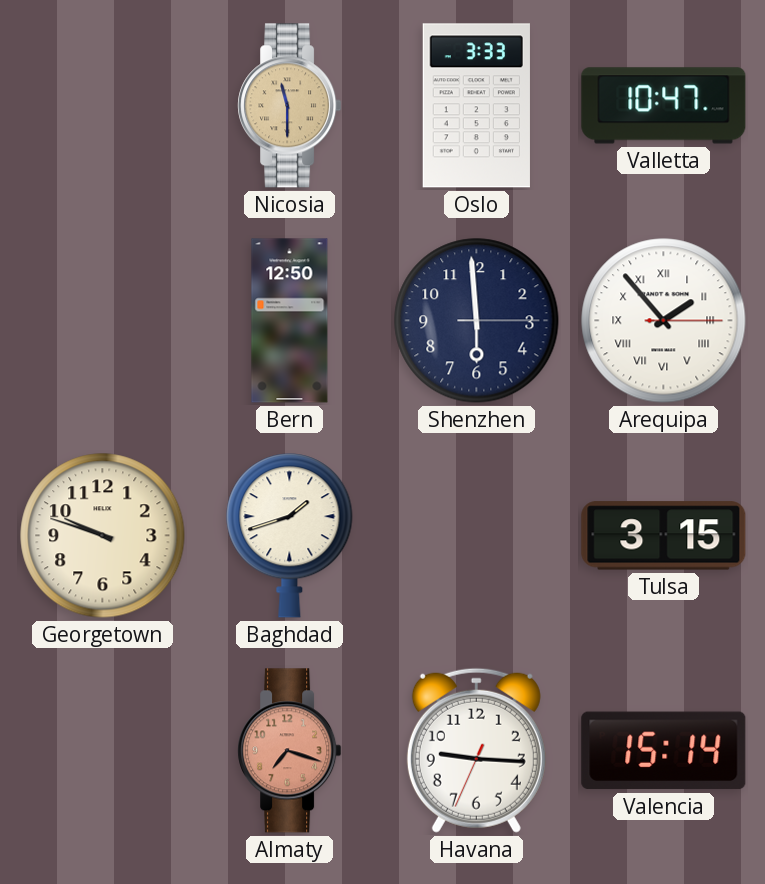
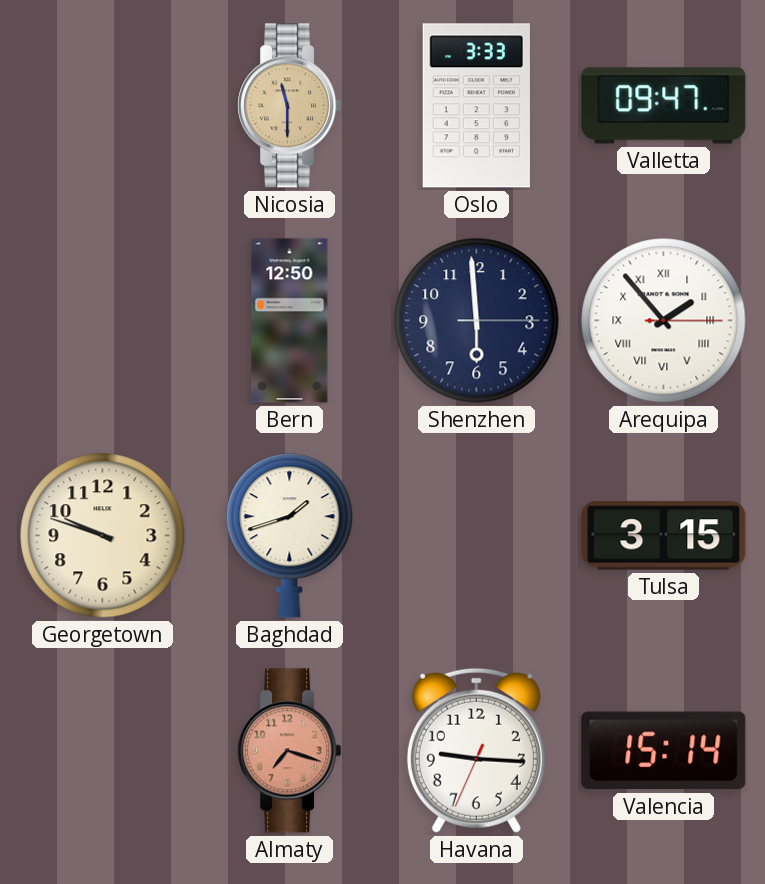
Valletta: 10:47 -> 09:47 (664, 106)
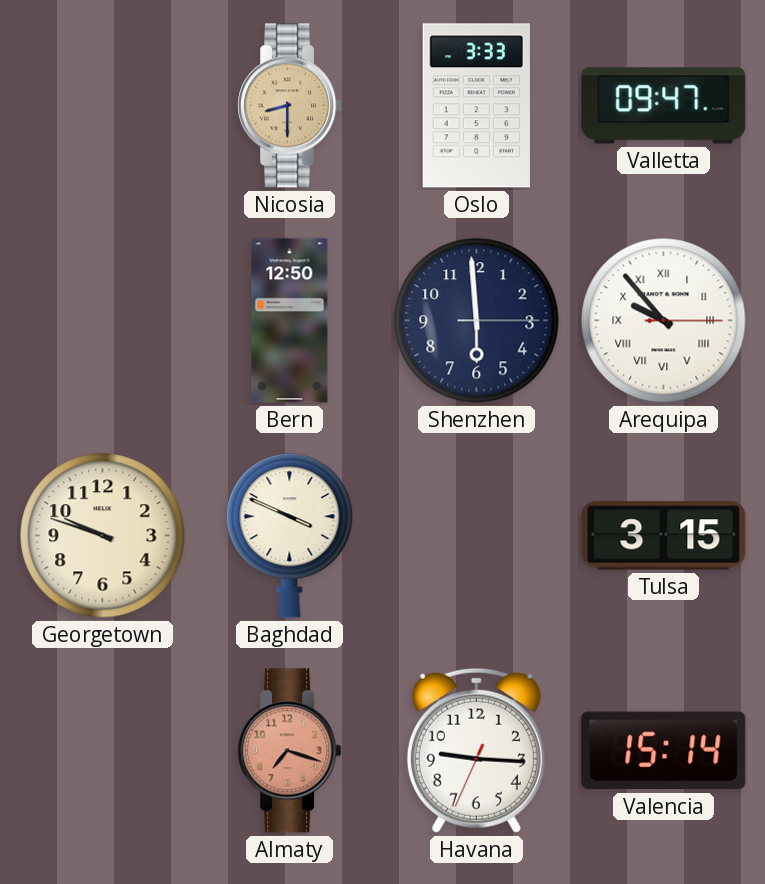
Nicosia: 11:30 -> 8:30 (290, 106)
Arequipa: 1:53 -> 9:53 (664, 321)
Baghdad: 1:42 -> 3:49 (290, 536)
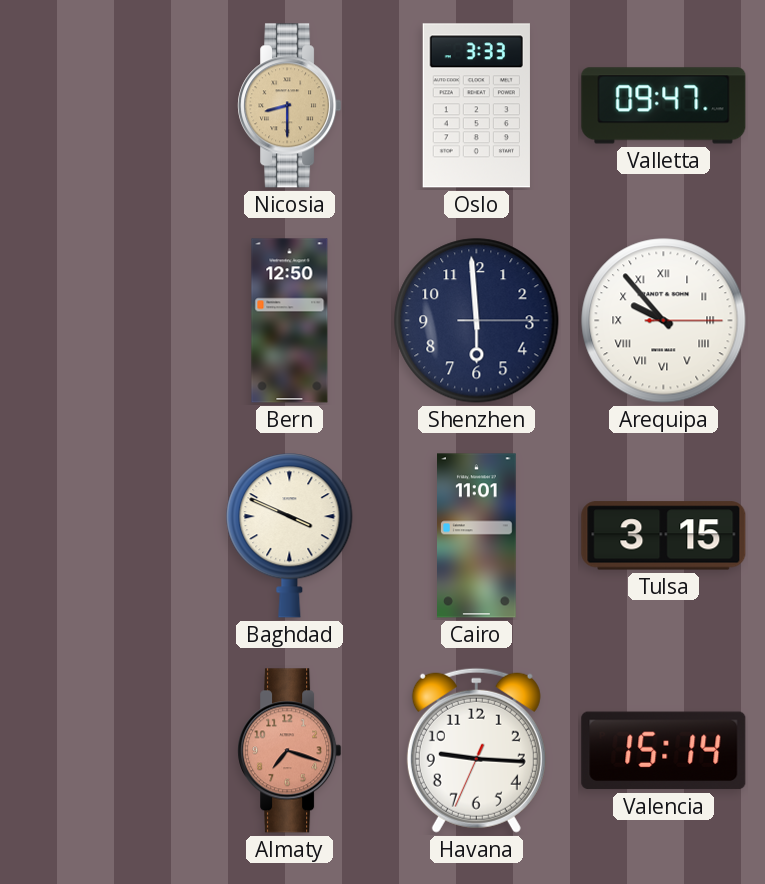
Georgetown: 9:48 -> none (103, 536)
Cairo: none -> 11:01 (477, 536)
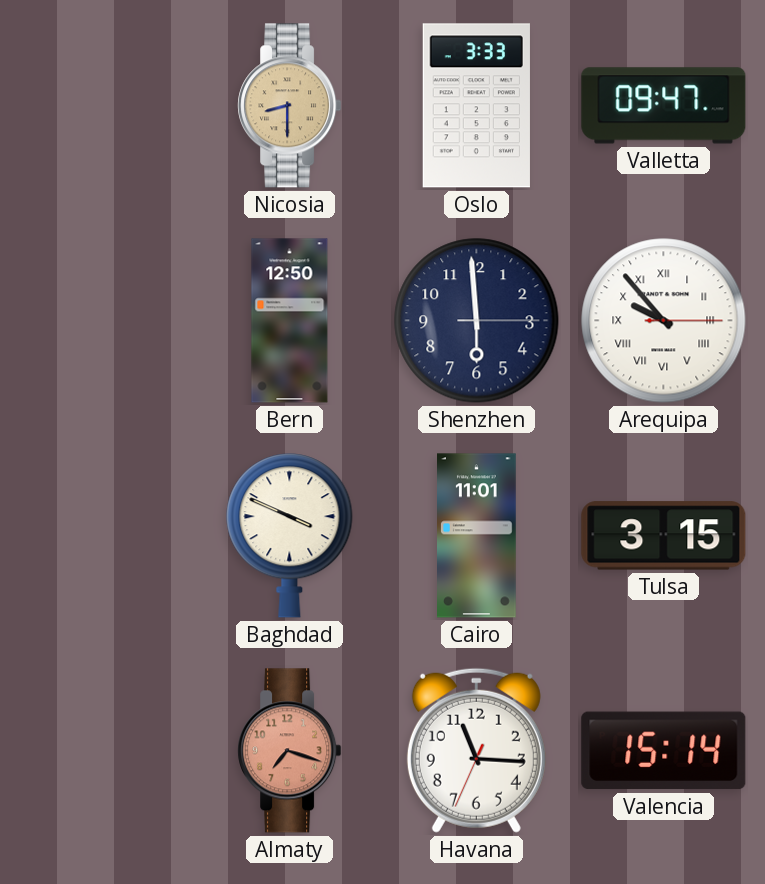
Havana: 9:15 -> 11:15 (476, 750)
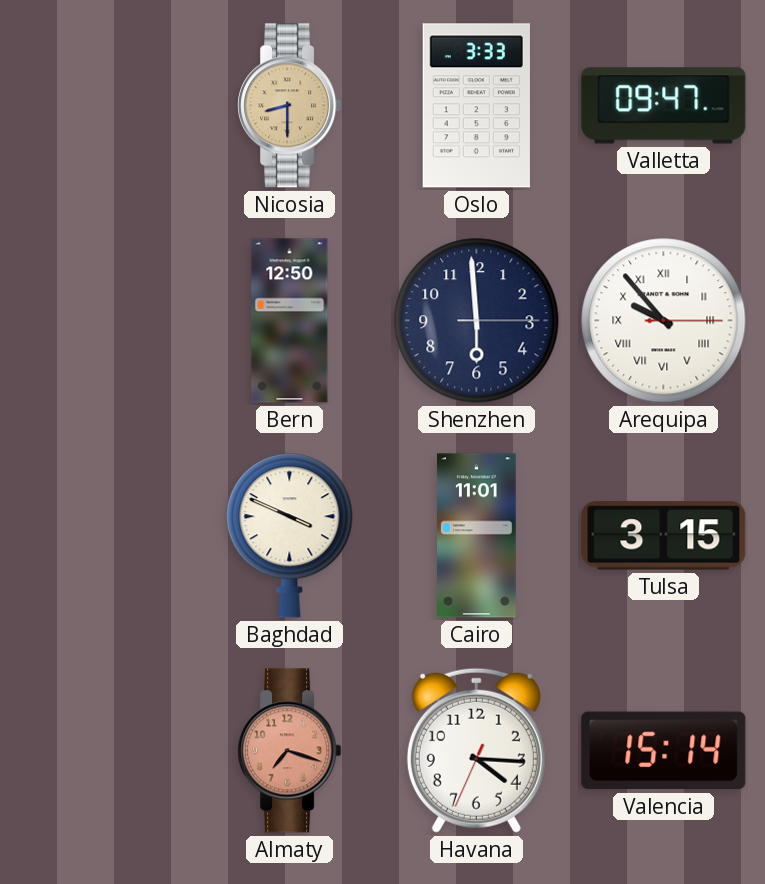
Havana: 11:15 -> 4:15 (476, 750)
